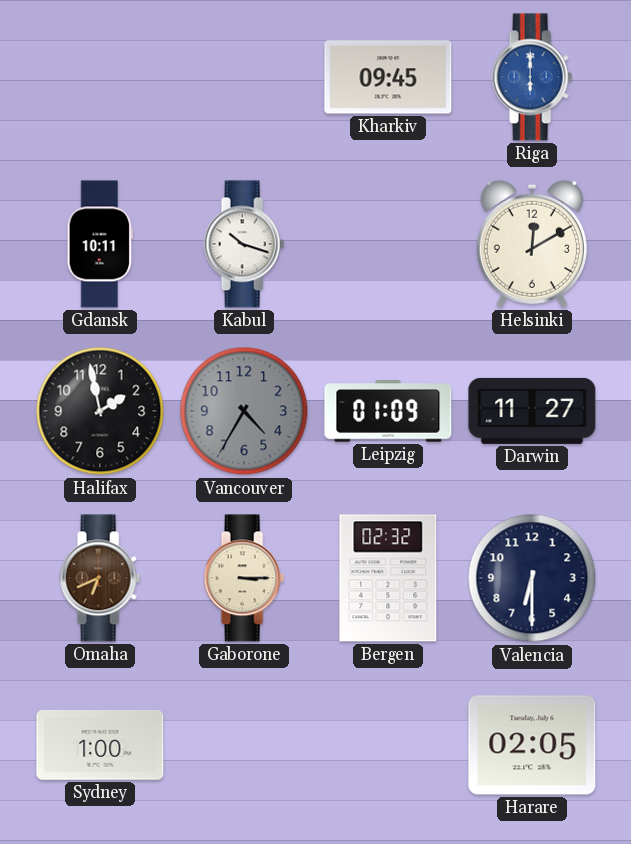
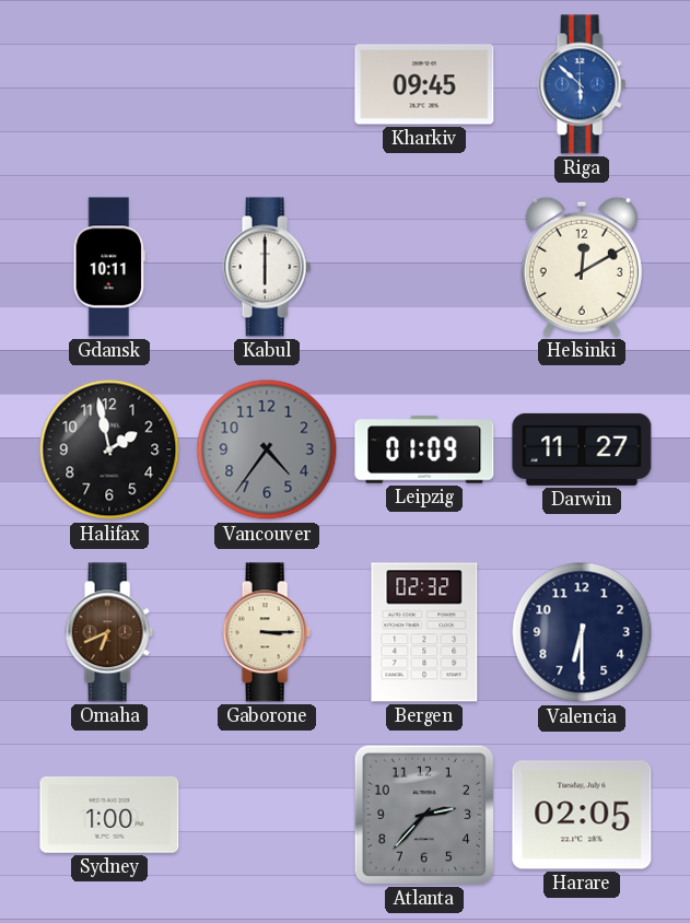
Riga: 6:00 -> 5:52 (582, 84)
Kabul: 10:18 -> 6:00 (267, 267)
Vancouver: 4:35 -> 4:36 (267, 449)
Atlanta: none -> 2:37 (424, 815)
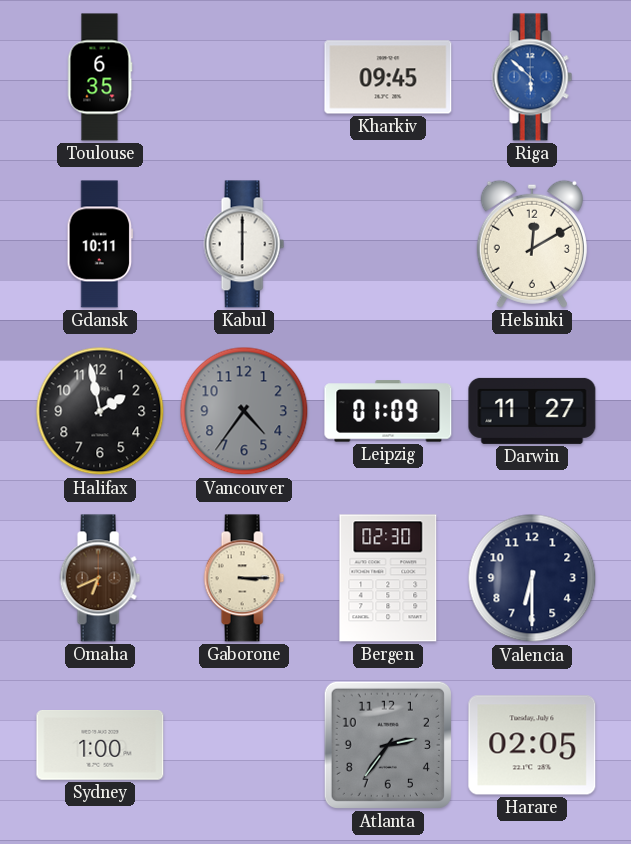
Toulouse: none -> 6:35 (100, 77)
Bergen: 02:32 -> 02:30 (388, 578)
Atlanta: 2:37 -> 2:36 (388, 745)
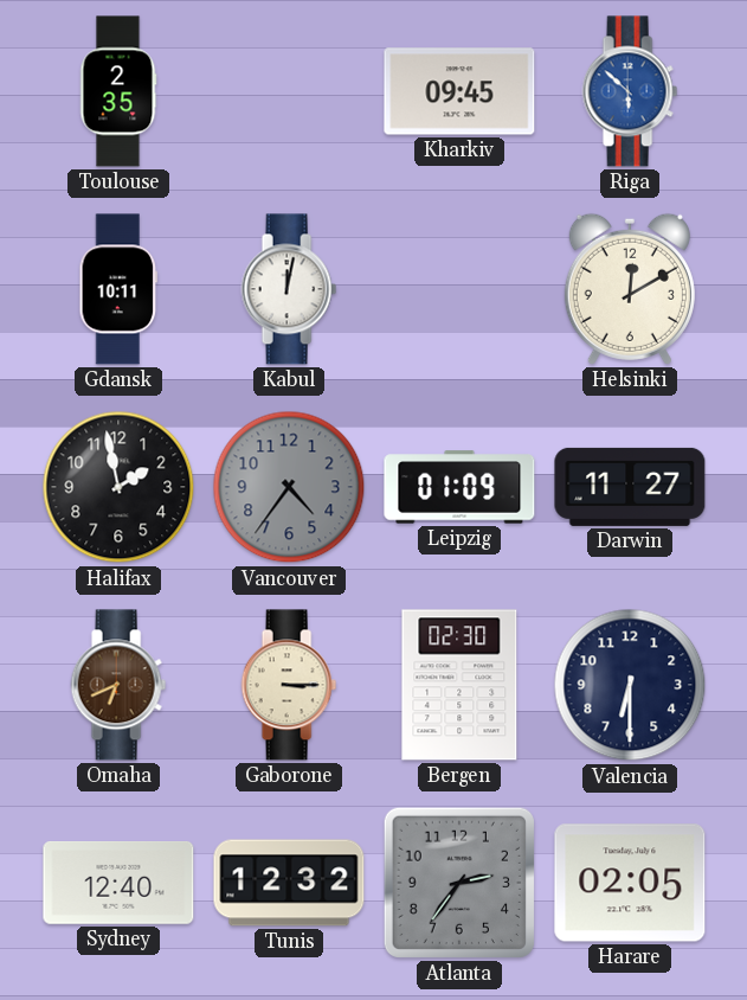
Toulouse: 6:35 -> 2:35 (118, 91)
Kabul: 6:00 -> 12:02 (289, 289)
Sydney: 1:00 -> 12:40 (118, 884)
Tunis: none -> 12:32 (289, 883)
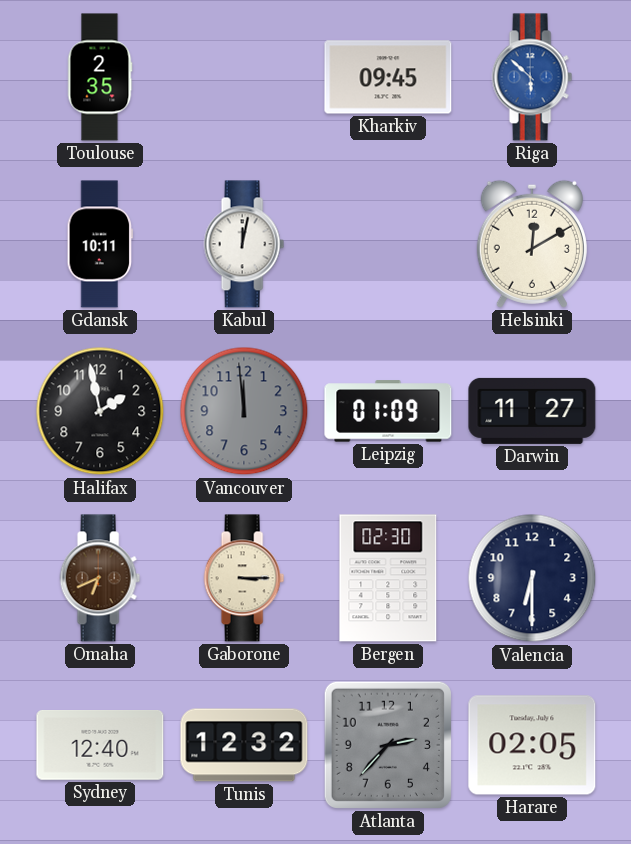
Vancouver: 4:36 -> 11:59 (244, 411)
Atlanta: 2:36 -> 2:37 (388, 745)
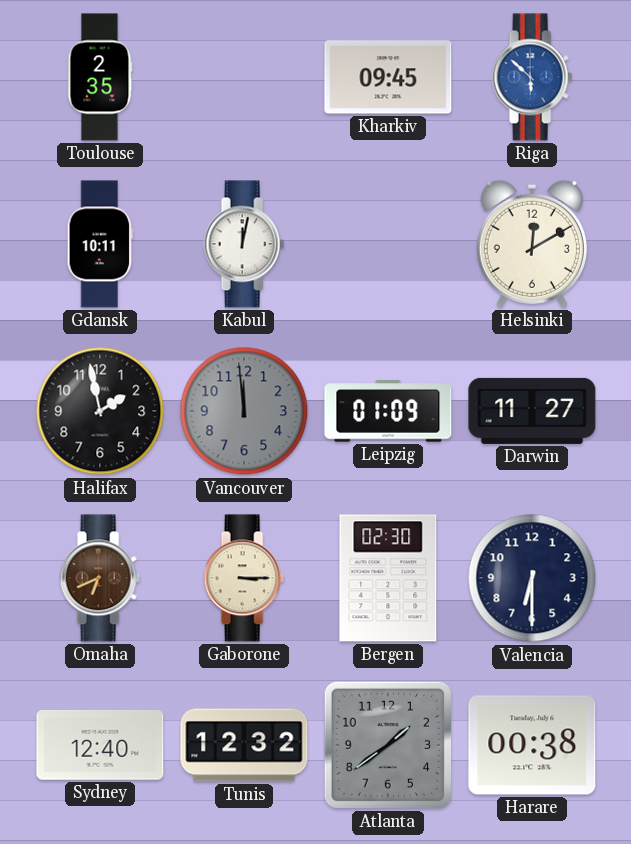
Atlanta: 2:37 -> 1:39 (388, 745)
Harare: 02:05 -> 00:38 (532, 745)
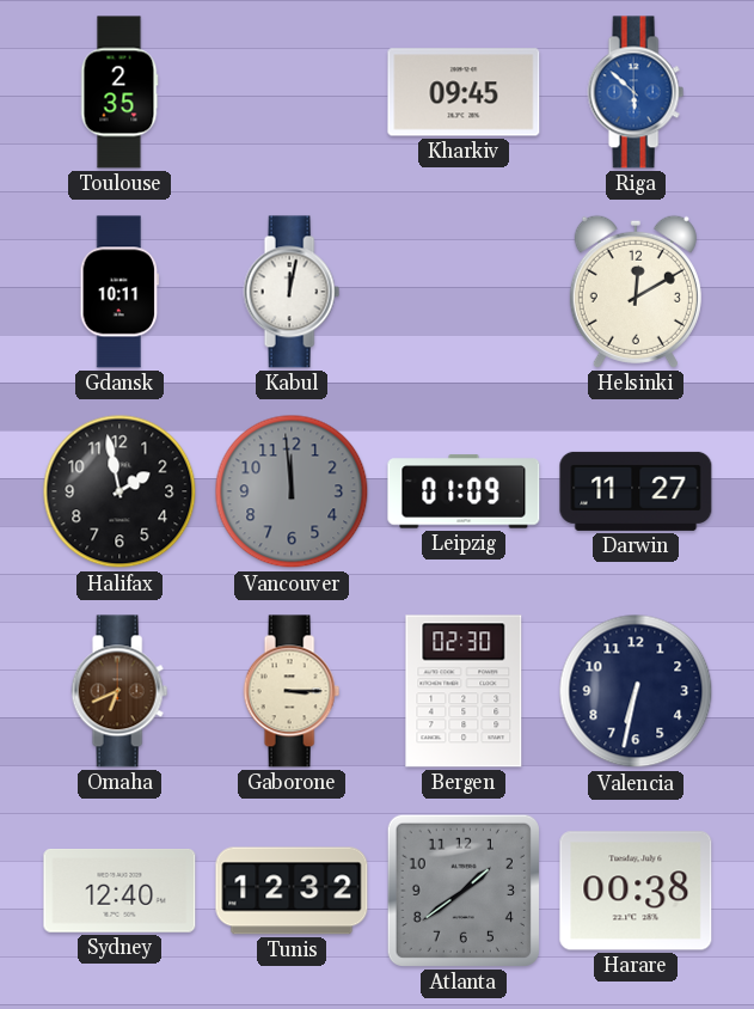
Valencia: 6:30 -> 6:32 (636, 691)
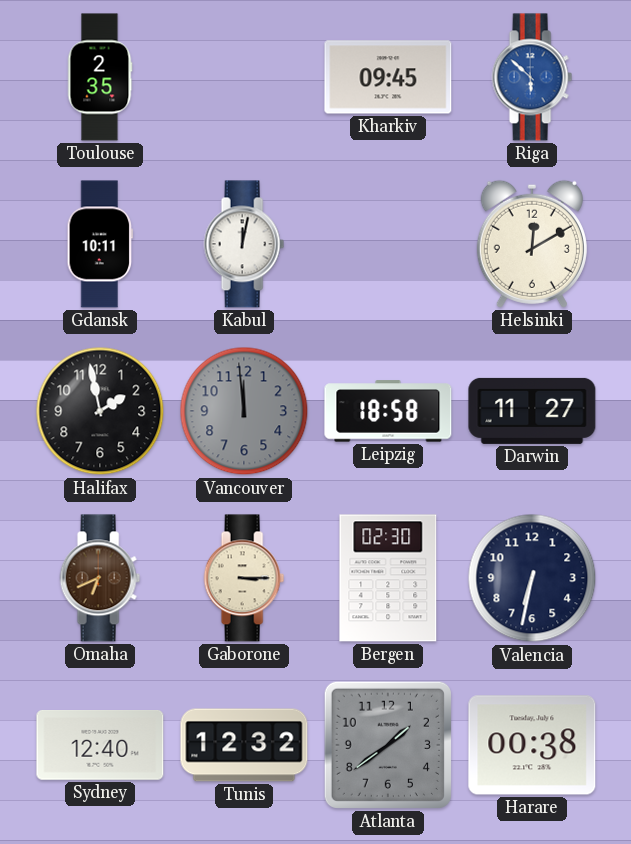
Leipzig: 01:09 -> 18:58 (388, 411)
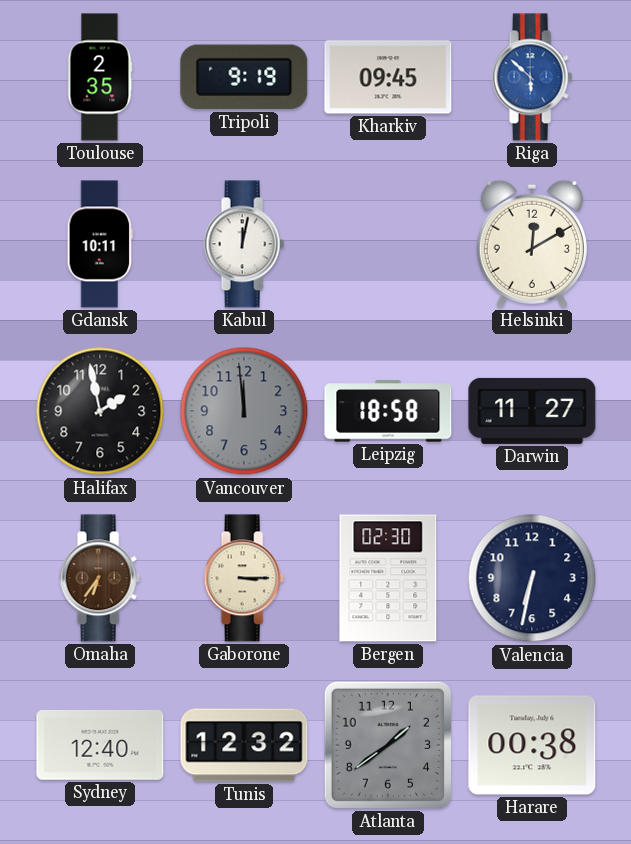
Tripoli: none -> 9:19 (244, 77)
Omaha: 6:41 -> 6:36 (100, 578)
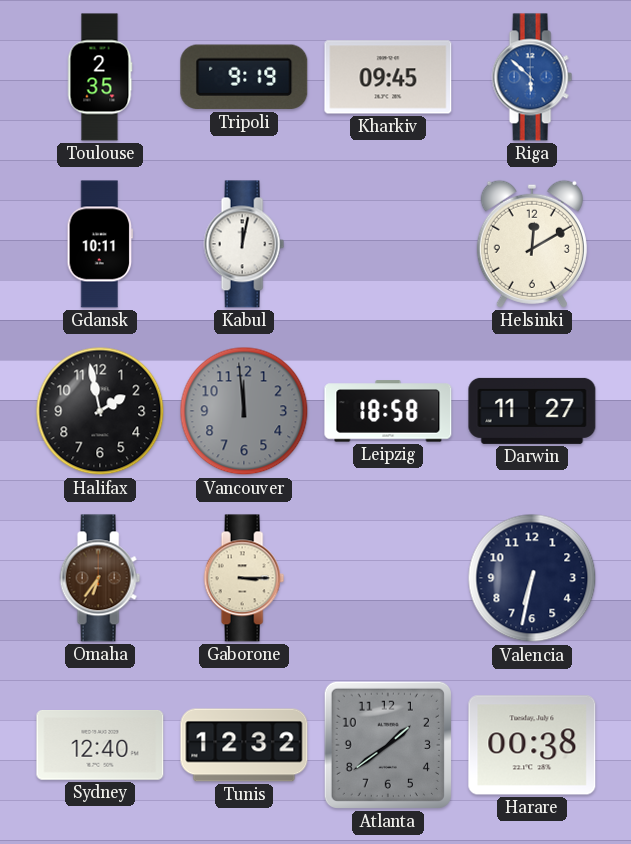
Bergen: 02:30 -> none (388, 578)
